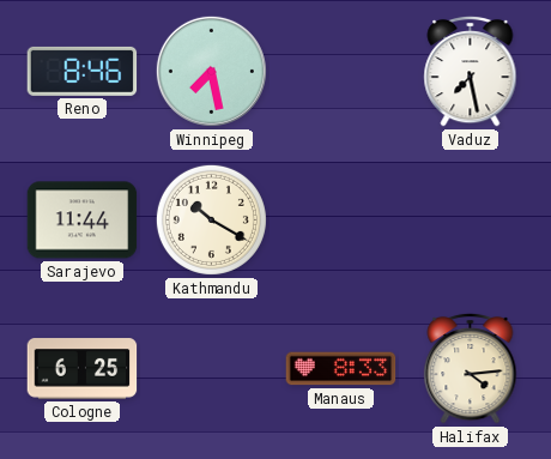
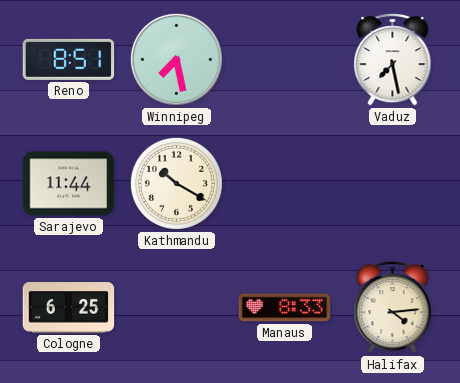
Reno: 8:46 -> 8:51 (69, 59)
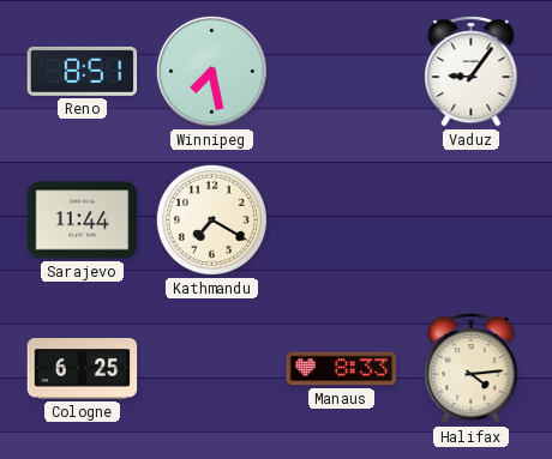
Vaduz: 7:28 -> 9:06 (472, 71)
Kathmandu: 10:20 -> 7:20 (211, 219)
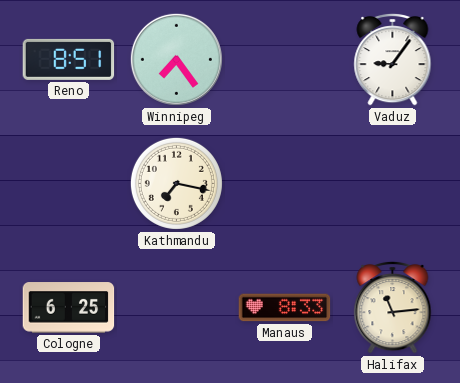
Winnipeg: 7:28 -> 7:24 (176, 59)
Sarajevo: 11:44 -> none (83, 221)
Kathmandu: 7:20 -> 7:17 (176, 183)
Halifax: 4:14 -> 11:14 (393, 307)
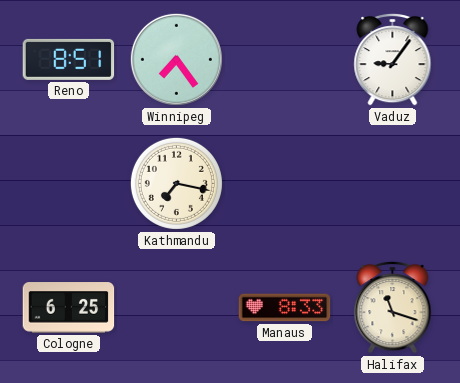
Halifax: 11:14 -> 11:18 (393, 307)
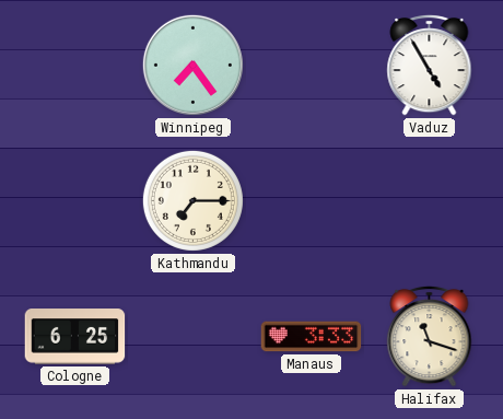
Reno: 8:51 -> none (69, 59)
Vaduz: 9:06 -> 4:55 (430, 65)
Kathmandu: 7:17 -> 7:15 (192, 200)
Manaus: 8:33 -> 3:33 (312, 337)
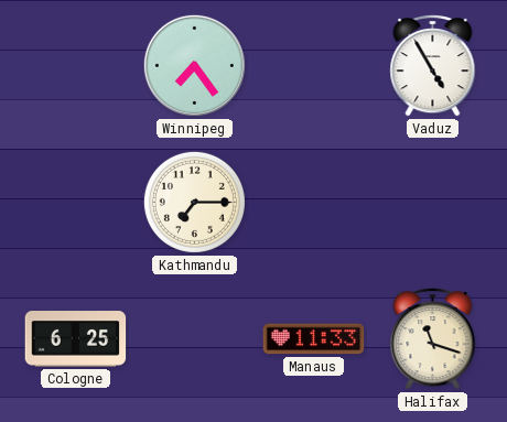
Manaus: 3:33 -> 11:33 (314, 339)
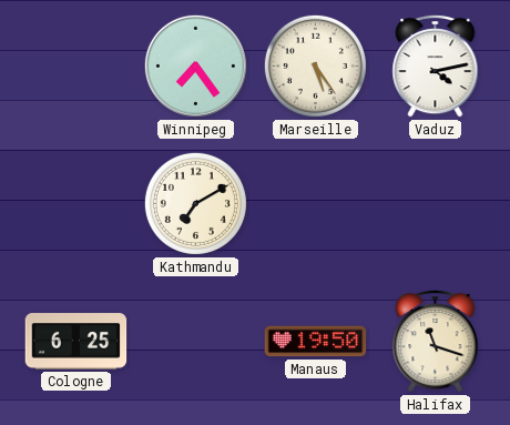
Marseille: none -> 5:24 (315, 65)
Vaduz: 4:55 -> 4:13 (436, 65)
Kathmandu: 7:15 -> 7:10 (195, 203)
Manaus: 11:33 -> 19:50 (316, 342)
